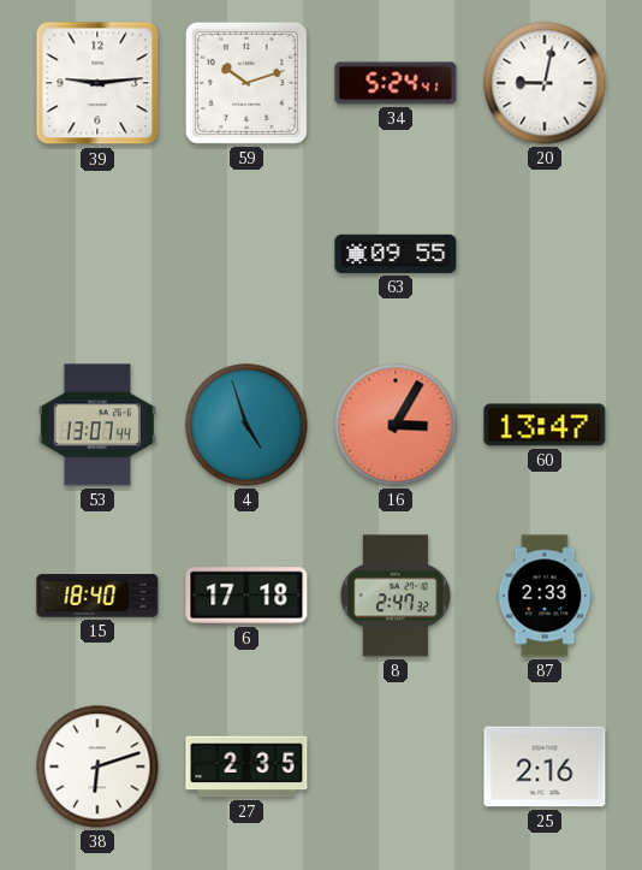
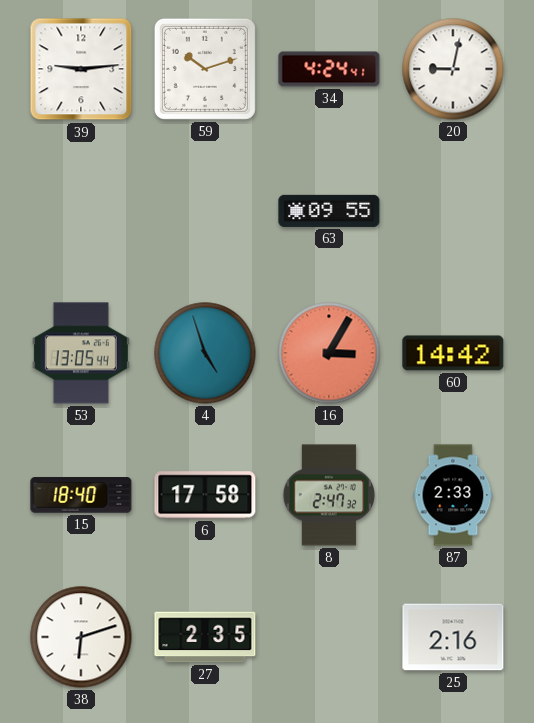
34: 5:24 -> 4:24 (329, 69)
53: 13:07 -> 13:05 (81, 353)
60: 13:47 -> 14:42 (453, 353)
6: 17:18 -> 17:58 (205, 495)
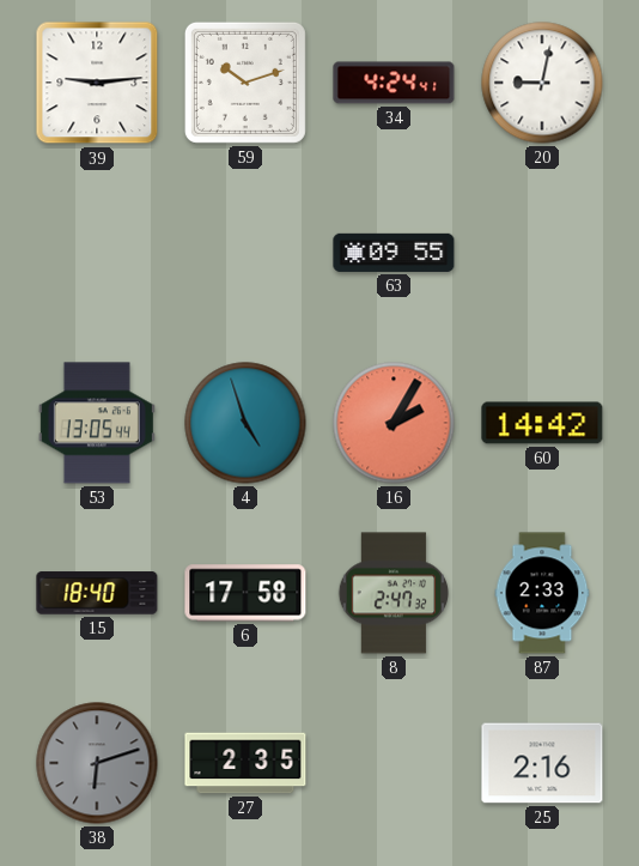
16: 3:05 -> 2:05 (394, 423)
38 dial: white -> grey (97, 763)
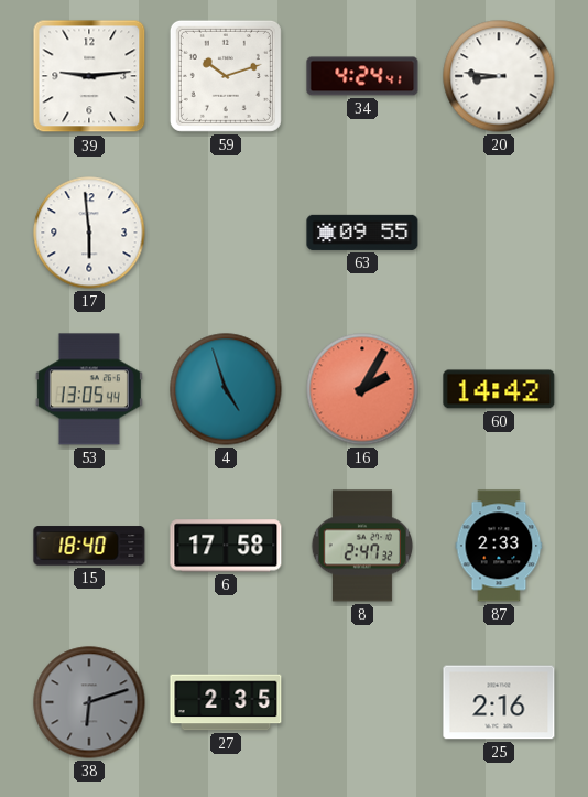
20: 9:02 -> 8:46 (499, 76)
17: none -> 5:59 (89, 233)
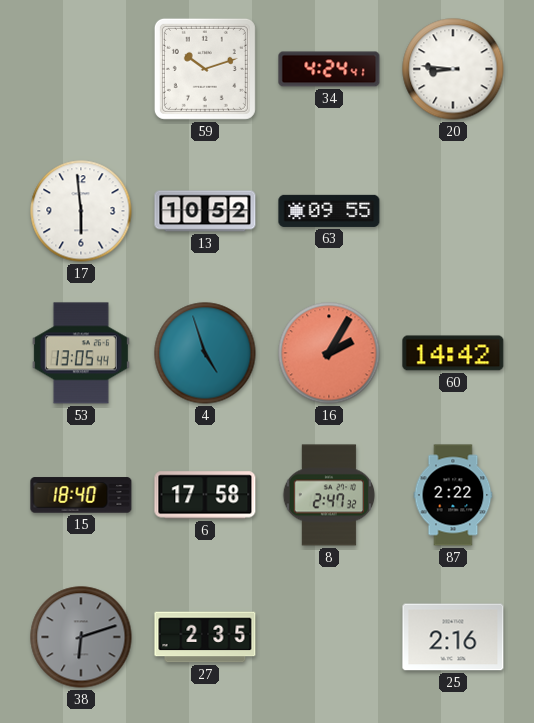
39: 9:14 -> none (89, 76)
13: none -> 10:52 (205, 211)
87: 2:33 -> 2:22 (453, 495)
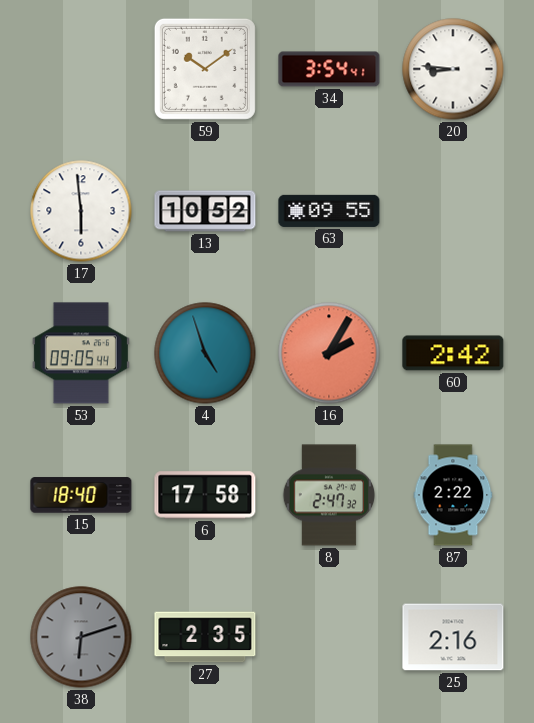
59: 10:12 -> 10:09 (205, 69)
34: 4:24 -> 3:54 (329, 69)
53: 13:05 -> 09:05 (81, 353)
60: 14:42 -> 2:42 (453, 353)
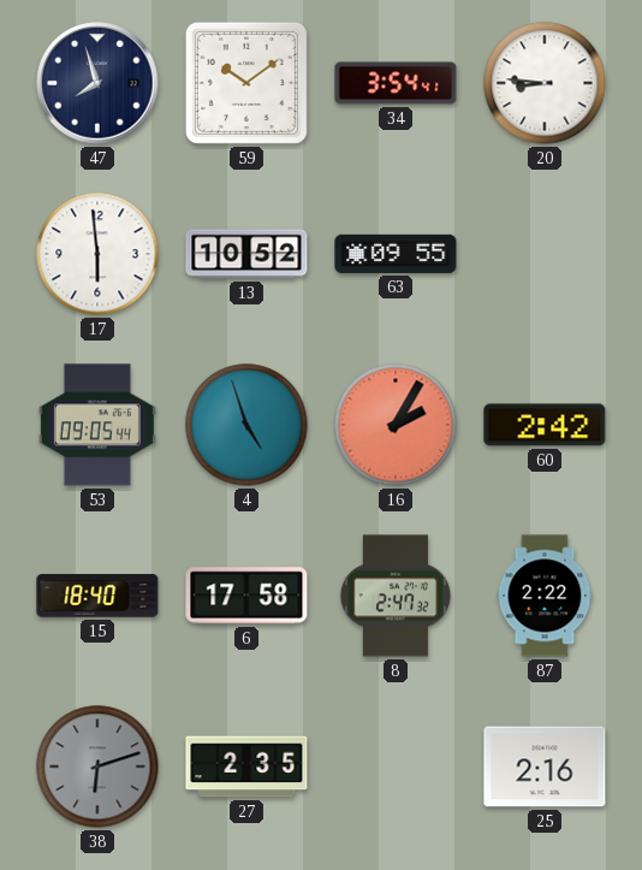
47: none -> 7:57 (97, 83)
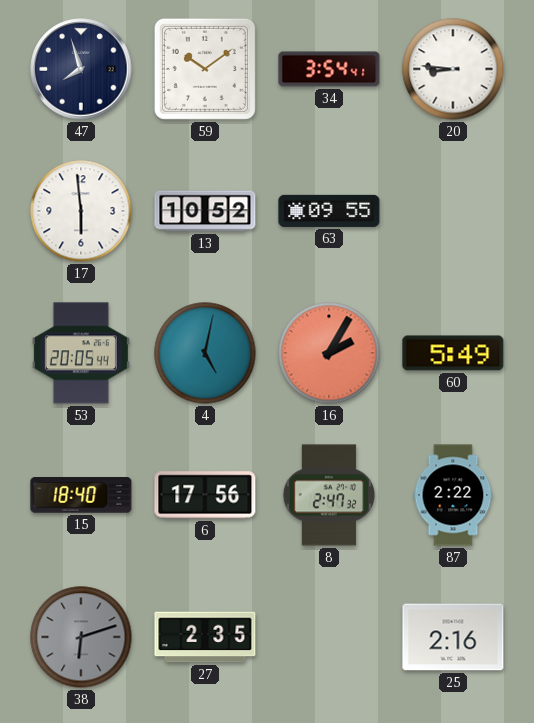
53: 09:05 -> 20:05 (81, 353)
4: 4:57 -> 5:02 (205, 353)
60: 2:42 -> 5:49 (453, 353)
6: 17:58 -> 17:56 (205, 495)
